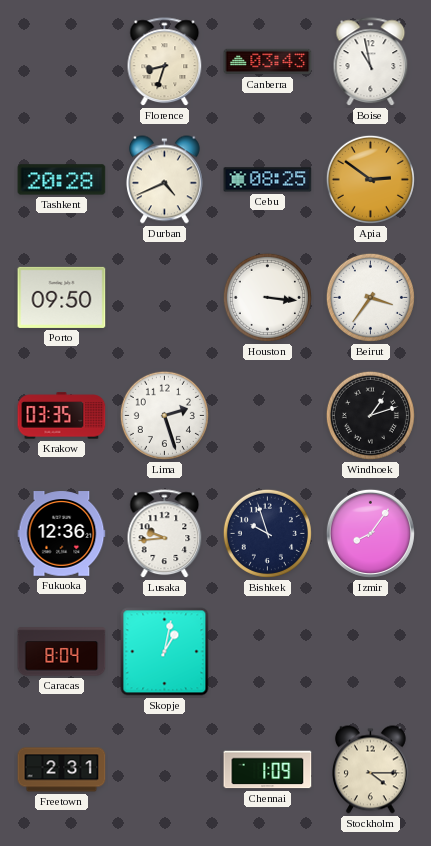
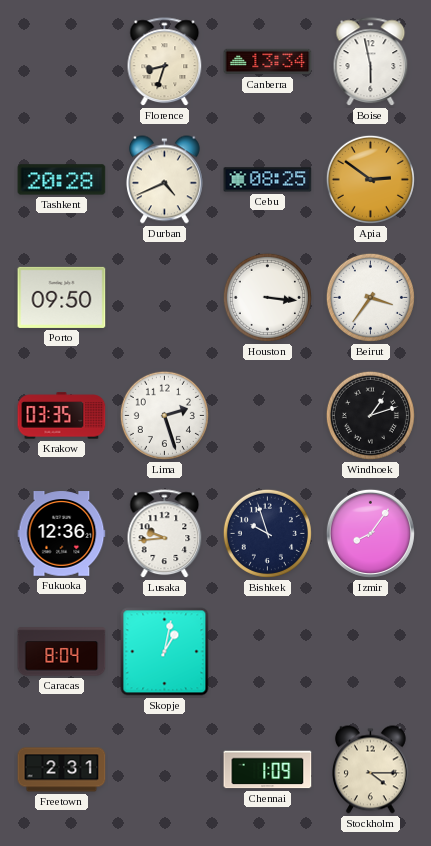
Canberra: 03:43 -> 13:34 (268, 62)
Boise: 10:58 -> 5:58 (371, 62)
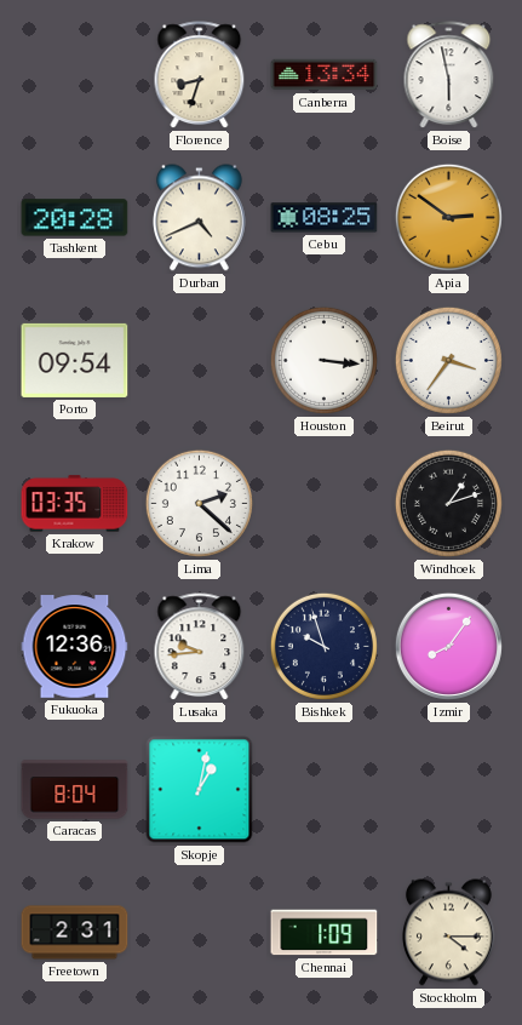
Porto: 09:50 -> 09:54 (75, 360)
Lima: 2:27 -> 2:22 (199, 503)
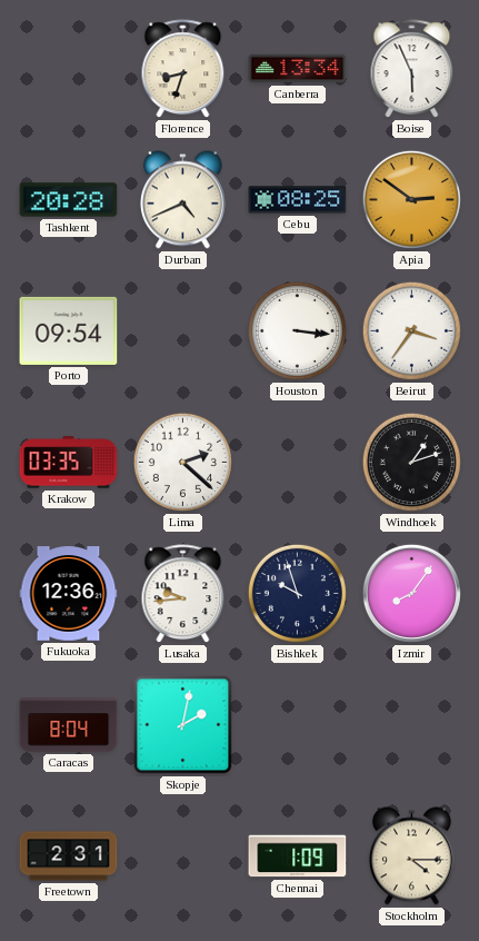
Boise: 5:58 -> 5:56 (412, 69)
Skopje: 1:02 -> 2:02 (183, 725)
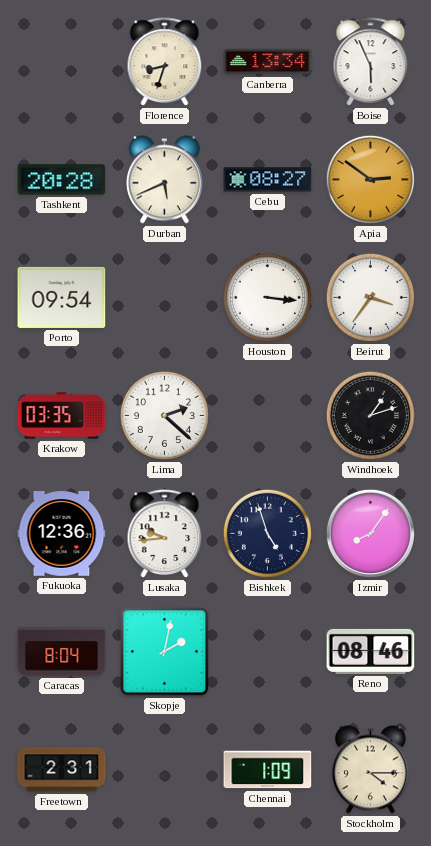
Durban: 4:41 -> 5:41 (164, 180)
Cebu: 08:25 -> 08:27 (268, 180)
Bishkek: 9:57 -> 4:57 (267, 533)
Reno: none -> 08:46 (371, 651)
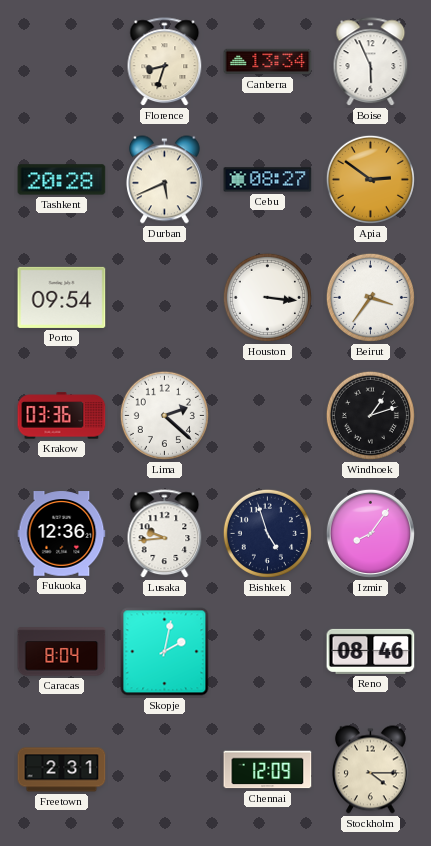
Krakow: 03:35 -> 03:36 (62, 416)
Chennai: 1:09 -> 12:09 (268, 770)
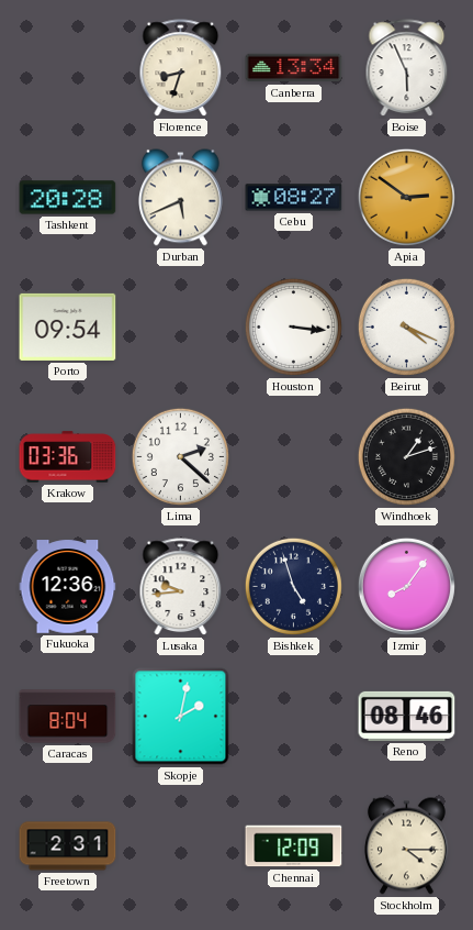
Beirut: 3:36 -> 4:19 (406, 326)
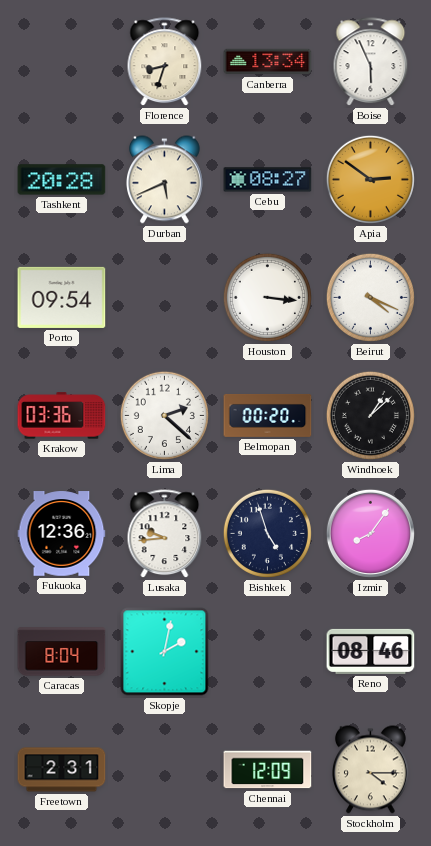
Belmopan: none -> 00:20 (268, 415)
Windhoek: 1:12 -> 1:08 (370, 415)
